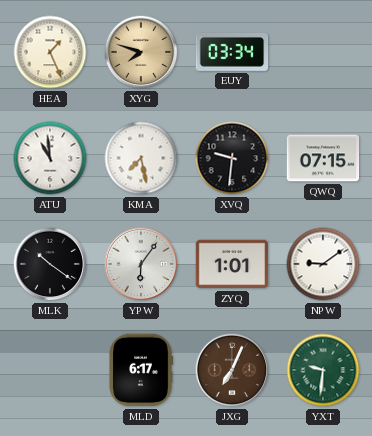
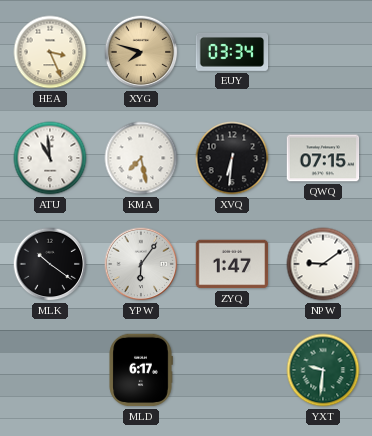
HEA: 1:26 -> 3:26 (50, 52)
XVQ: 9:31 -> 6:31 (232, 158)
ZYQ: 1:01 -> 1:47 (232, 264)
JXG: 7:04 -> none (232, 370)
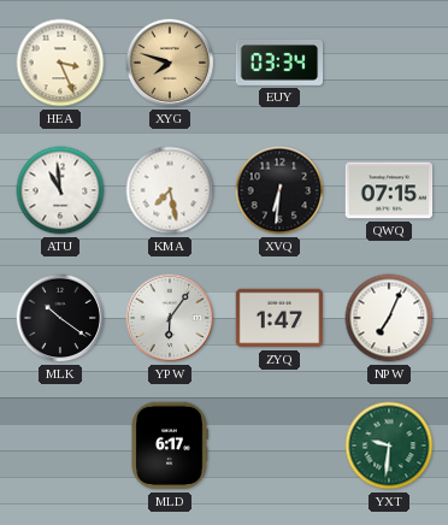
NPW: 9:09 -> 7:04 (389, 318)
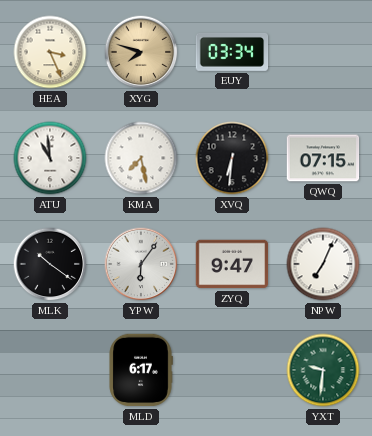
ZYQ: 1:47 -> 9:47 (232, 264)
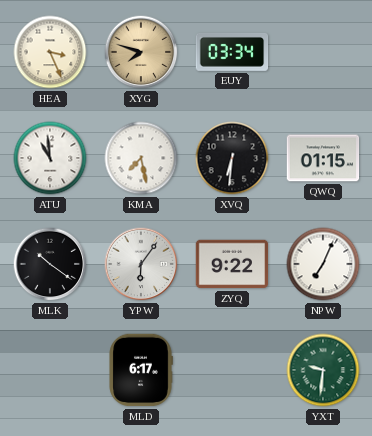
QWQ: 07:15 -> 01:15 (323, 158)
ZYQ: 9:47 -> 9:22 (232, 264)
